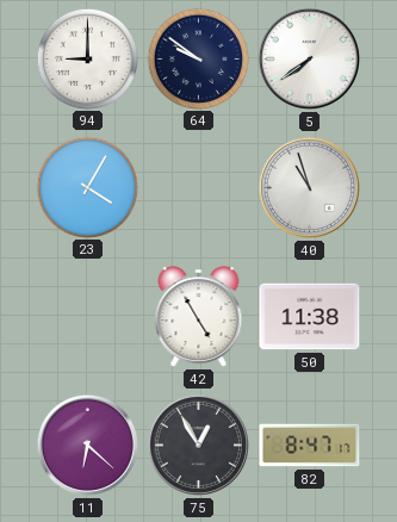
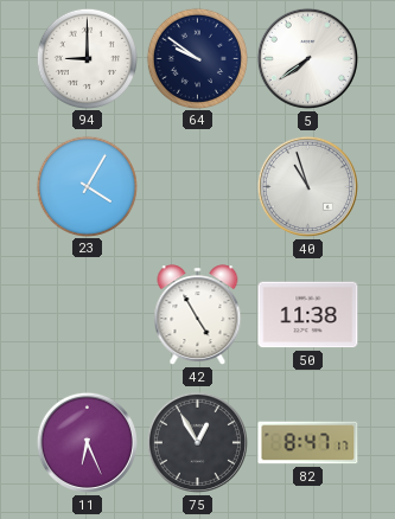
11: 6:22 -> 6:26 (87, 442)
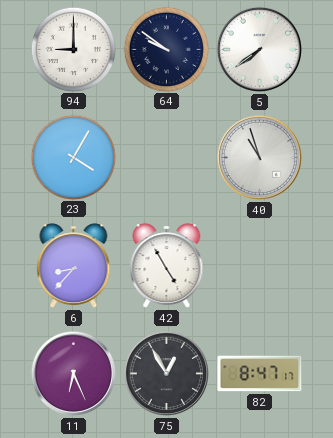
6: none -> 8:37 (74, 266)
50: 11:38 -> none (308, 315)
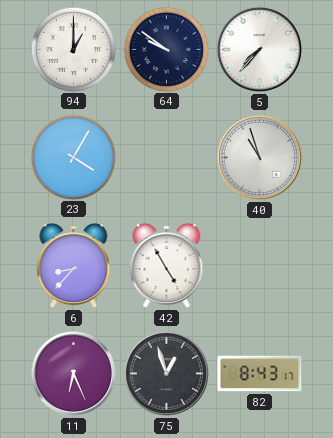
94: 9:00 -> 1:00 (73, 49)
5: 7:39 -> 7:37 (259, 49)
75: 12:55 -> 12:57 (166, 373)
82: 8:47 -> 8:43 (260, 374)
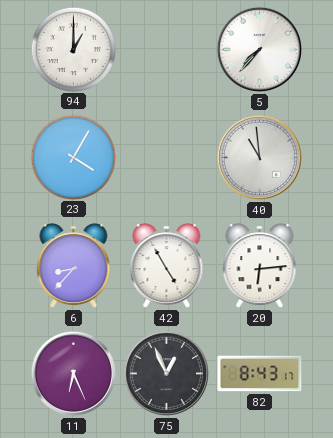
64: 9:51 -> none (166, 49)
40: 10:57 -> 10:59 (259, 157)
20: none -> 6:14 (260, 266)
75: 12:57 -> 12:56 (166, 373)
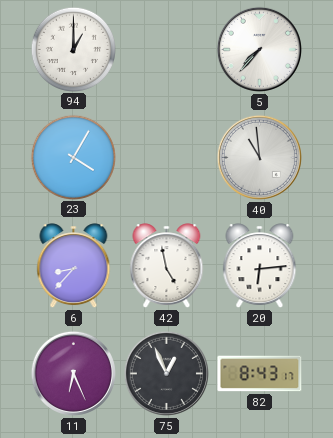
42: 4:55 -> 4:58 (167, 266)
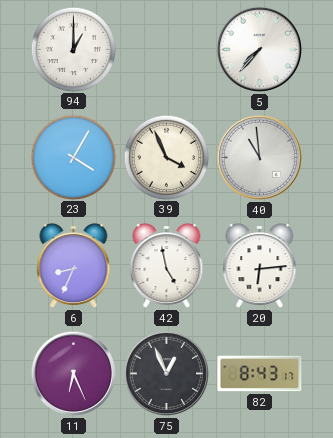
39: none -> 3:56 (166, 157)
6: 8:37 -> 8:34 (74, 266)
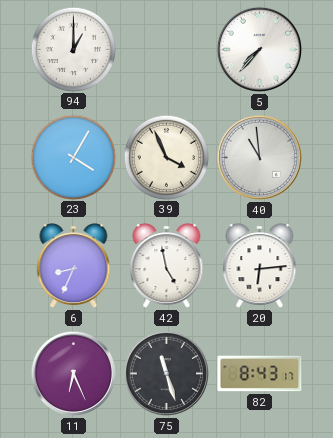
75: 12:56 -> 11:27 (166, 373)
